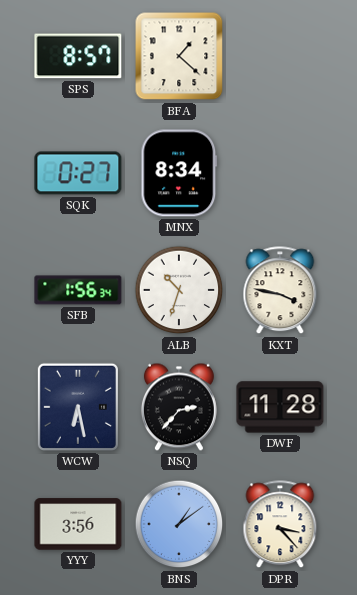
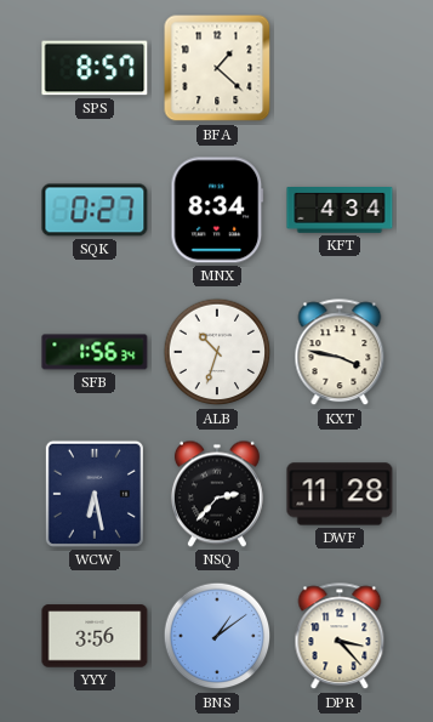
KFT: none -> 4:34 (340, 211)
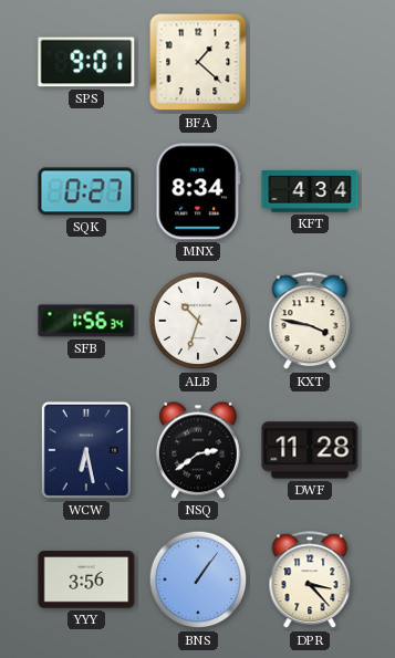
SPS: 8:57 -> 9:01 (86, 62)
NSQ: 2:37 -> 2:39 (198, 450)
BNS: 1:09 -> 1:06 (198, 579)
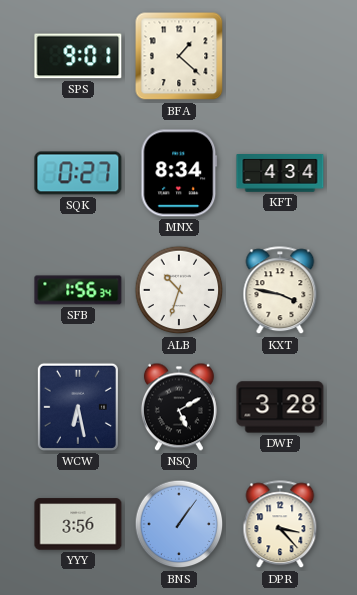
NSQ: 2:39 -> 5:10 (179, 407)
DWF: 11:28 -> 3:28 (280, 407)
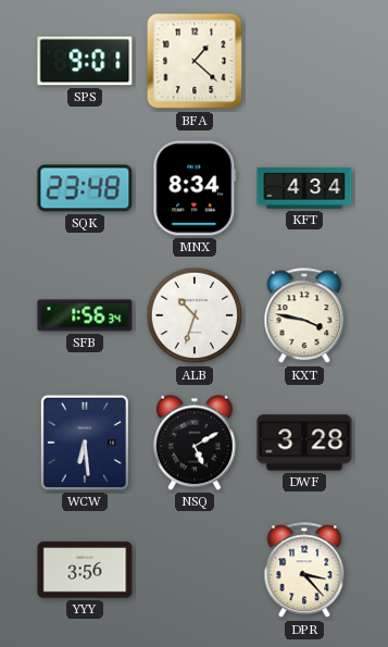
SQK: 0:27 -> 23:48 (85, 188)
WCW: 6:28 -> 6:29 (85, 443)
BNS: 1:06 -> none (179, 524)
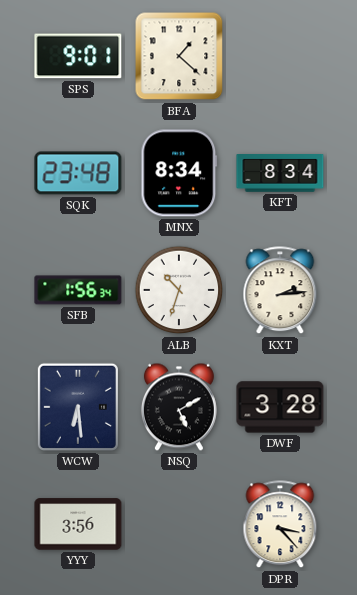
KFT: 4:34 -> 8:34 (280, 174)
KXT: 3:47 -> 2:14 (280, 291)
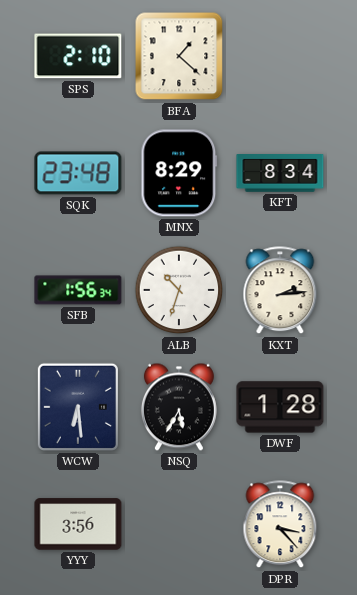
SPS: 9:01 -> 2:10 (78, 56)
MNX: 8:34 -> 8:29 (179, 173)
NSQ: 5:10 -> 5:35 (179, 407)
DWF: 3:28 -> 1:28 (280, 407)
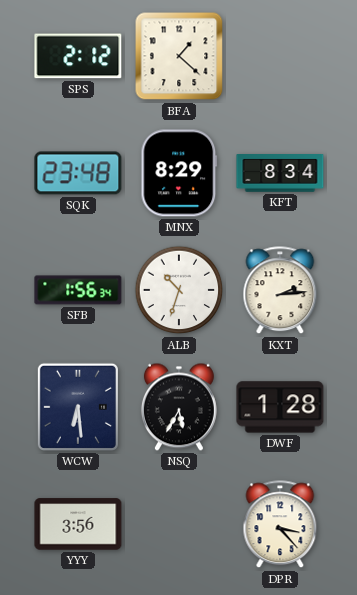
SPS: 2:10 -> 2:12 (78, 56)
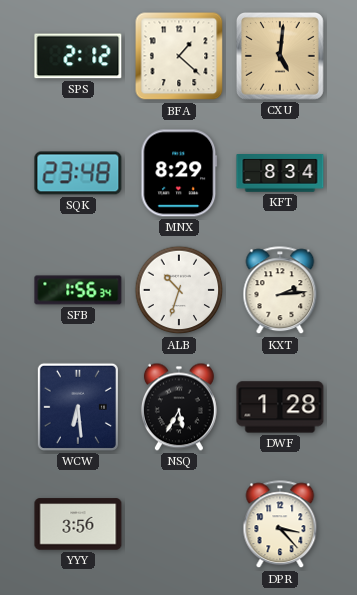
CXU: none -> 5:01 (280, 56)
